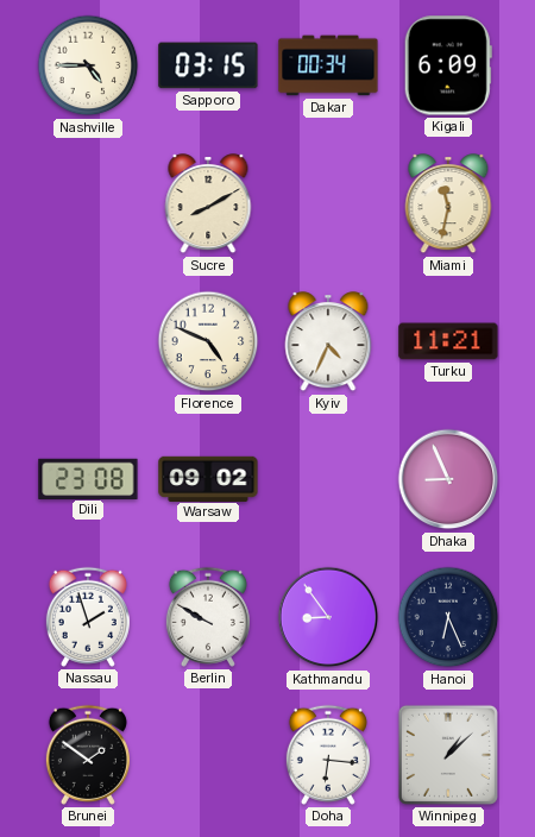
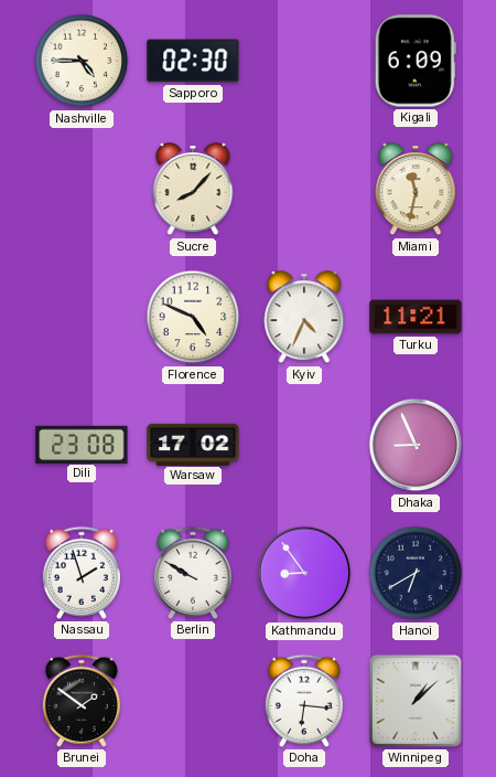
Sapporo: 03:15 -> 02:30 (193, 61)
Dakar: 00:34 -> none (328, 65)
Sucre: 8:10 -> 8:07 (193, 190)
Warsaw: 09:02 -> 17:02 (193, 444)
Hanoi: 6:26 -> 6:40 (416, 573)
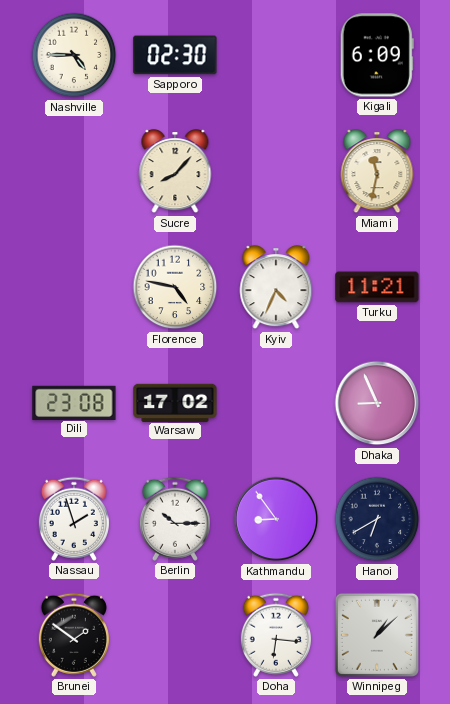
Florence: 4:49 -> 4:47 (175, 287)
Berlin: 9:50 -> 10:15 (175, 519)
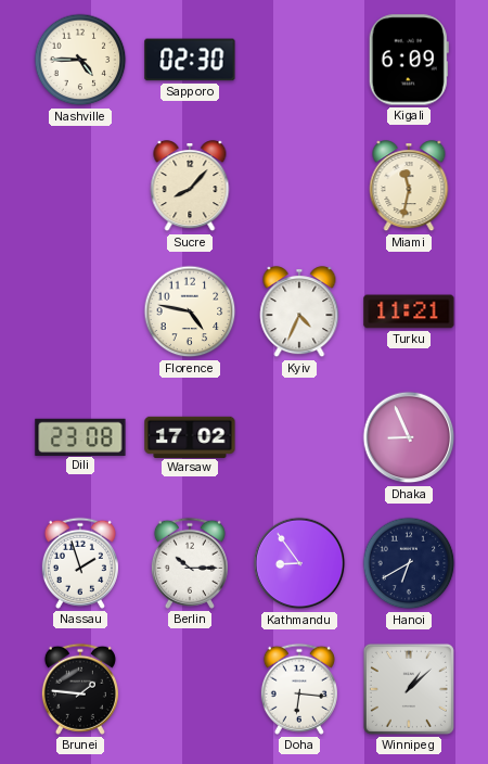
Brunei: 1:51 -> 1:46 (80, 689)
